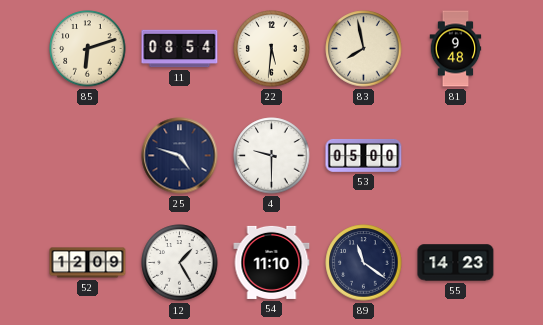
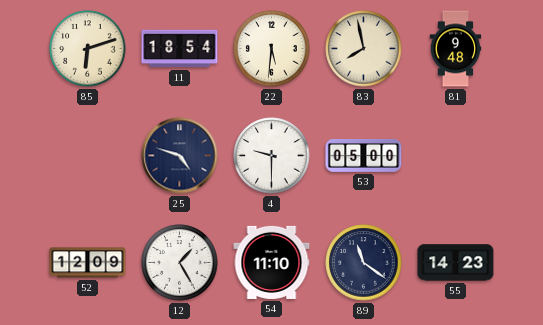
11: 08:54 -> 18:54 (180, 49)
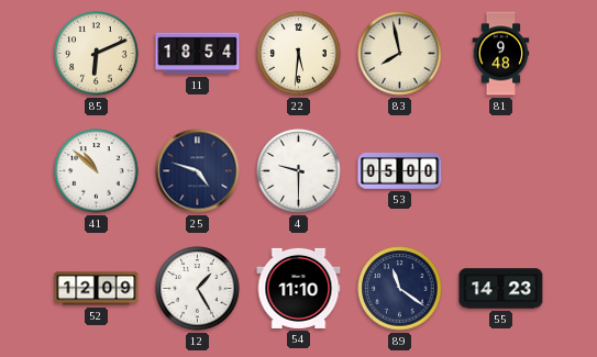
85: 6:12 -> 6:11 (97, 54)
41: none -> 10:52 (97, 171)
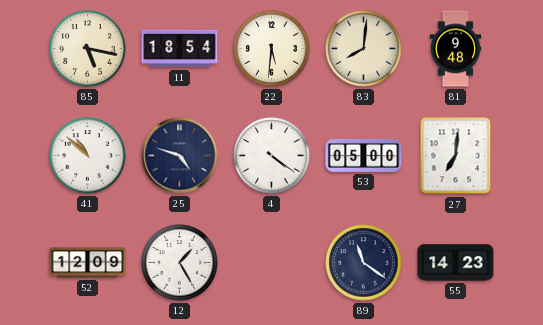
85: 6:11 -> 5:17 (88, 49)
83: 7:58 -> 8:01 (364, 49)
4: 9:30 -> 4:21 (272, 156)
27: none -> 7:01 (456, 156)
54: 11:10 -> none (299, 288)
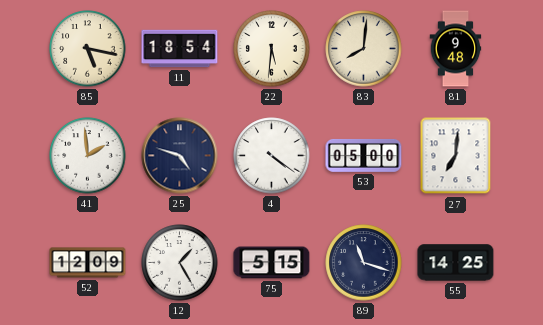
41: 10:52 -> 1:59 (88, 156)
75: none -> 5:15 (272, 263)
89: 11:21 -> 11:18 (364, 263)
55: 14:23 -> 14:25 (456, 263)
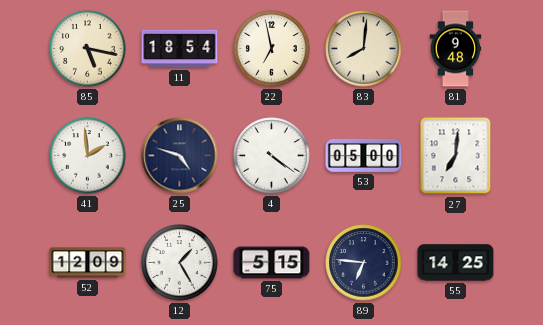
22: 5:31 -> 6:58 (272, 49)
89: 11:18 -> 6:46 (364, 263)
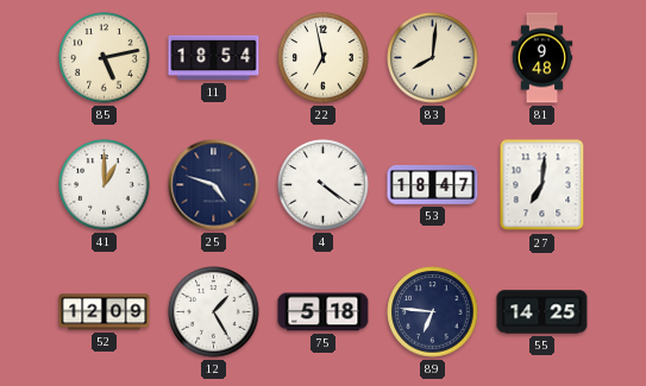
85: 5:17 -> 5:13 (105, 58)
41: 1:59 -> 1:00 (105, 185)
53: 05:00 -> 18:47 (433, 184)
75: 5:15 -> 5:18 (324, 312)
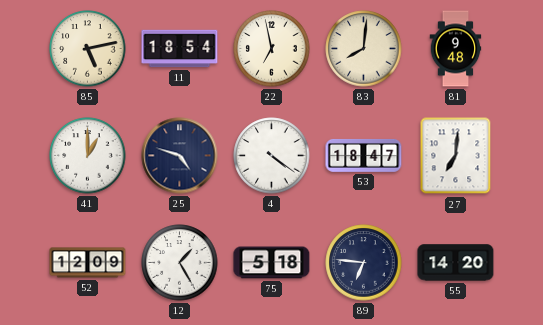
55: 14:25 -> 14:20 (456, 263)
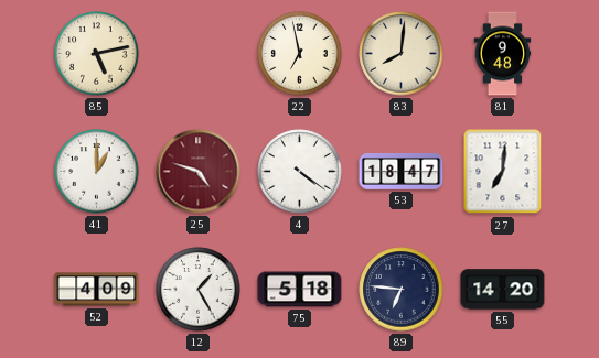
11: 18:54 -> none (180, 49)
25 dial: navy -> burgundy (199, 172)
52: 12:09 -> 4:09 (97, 290)
